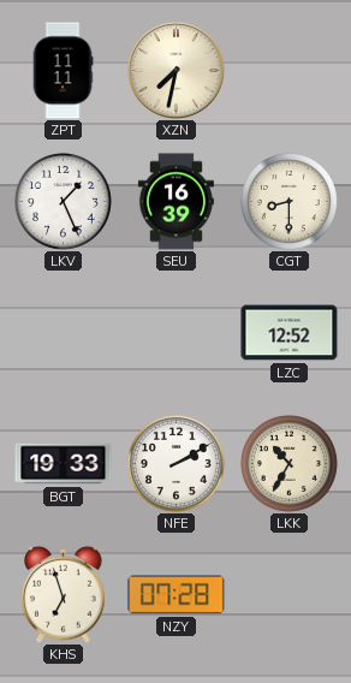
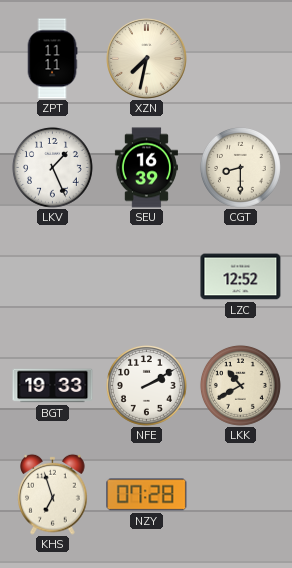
LKK: 10:35 -> 10:40 (240, 385)
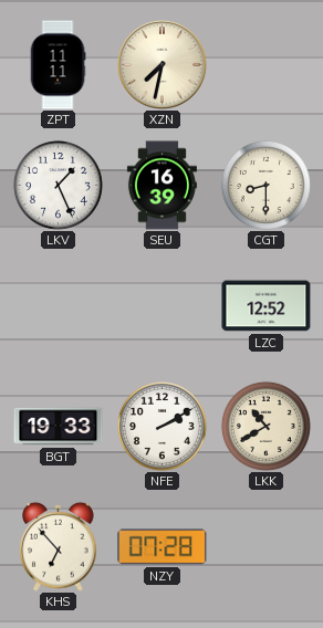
KHS: 6:57 -> 6:53 (59, 546)
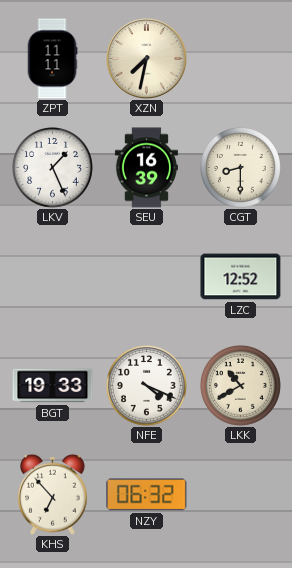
NFE: 2:10 -> 4:19 (146, 385)
NZY: 07:28 -> 06:32 (147, 495)
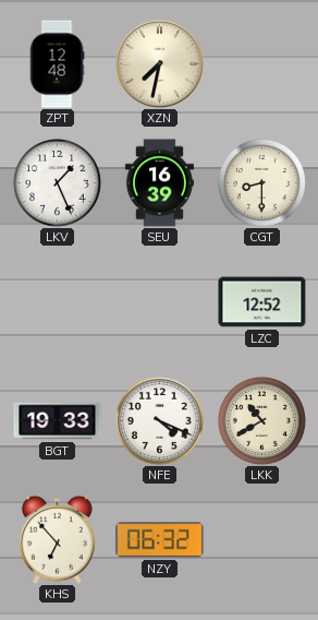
ZPT: 11:11 -> 12:48 (57, 64)
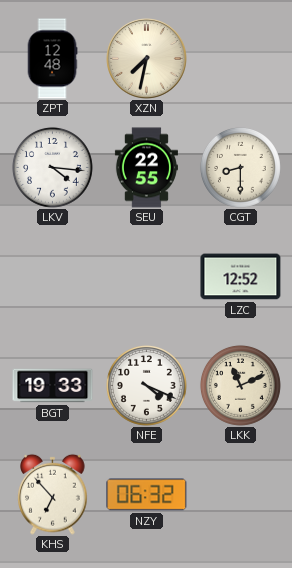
LKV: 1:26 -> 4:16 (52, 167)
SEU: 16:39 -> 22:55 (146, 168)
LKK: 10:40 -> 11:11 (240, 385)
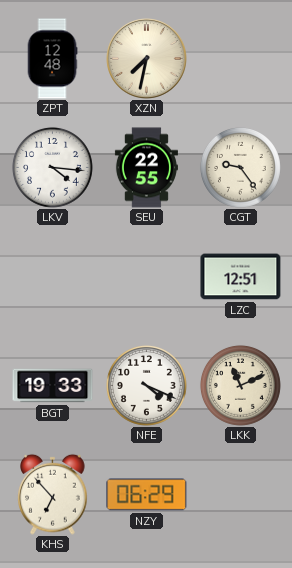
CGT: 8:30 -> 9:24 (240, 167)
LZC: 12:52 -> 12:51 (241, 277)
NZY: 06:32 -> 06:29 (147, 495)
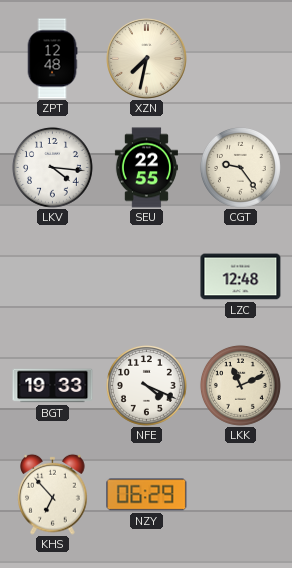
LZC: 12:51 -> 12:48 (241, 277)
